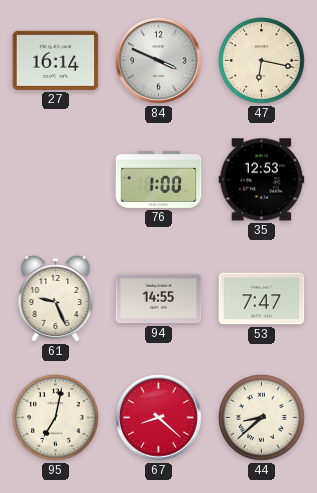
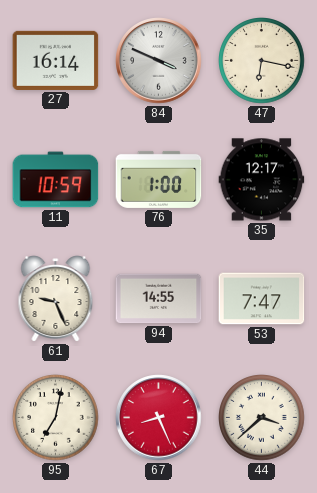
11: none -> 10:59 (56, 180)
35: 12:53 -> 12:17 (262, 180)
67: 8:22 -> 8:26 (159, 418)
44: 8:38 -> 3:38 (262, 418)
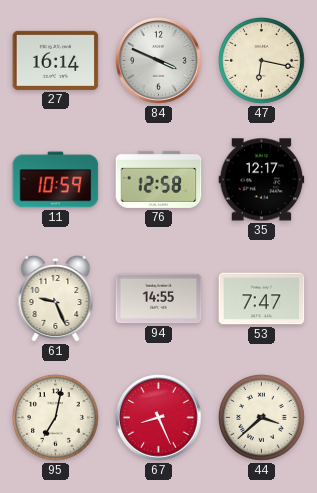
76: 1:00 -> 12:58 (159, 179)
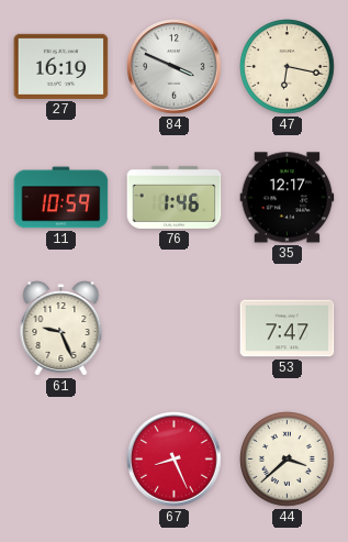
27: 16:14 -> 16:19 (61, 66)
76: 12:58 -> 1:46 (175, 197)
94: 14:55 -> none (159, 299)
95: 7:02 -> none (56, 418)
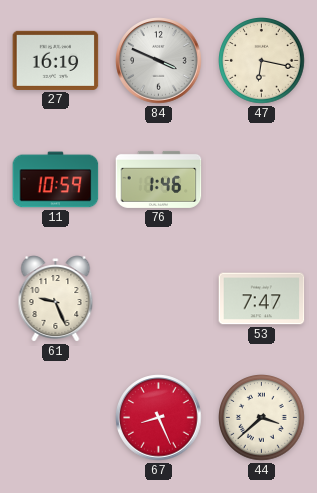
35: 12:17 -> none (288, 198)
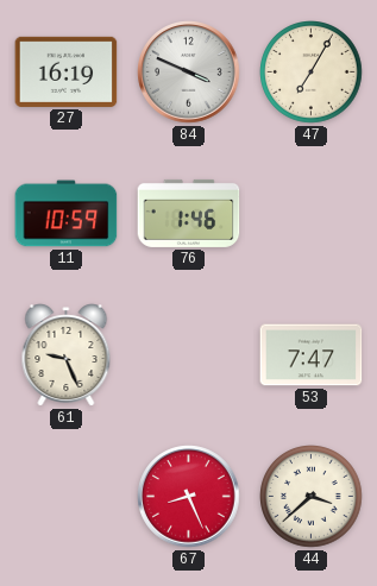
47: 6:17 -> 7:05 (312, 73)
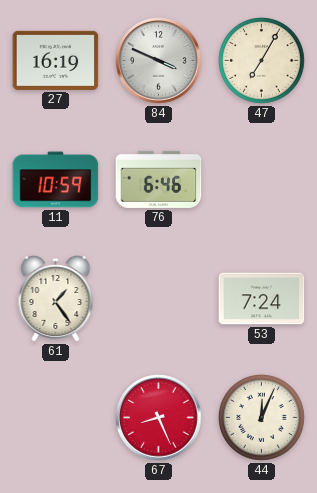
76: 1:46 -> 6:46 (159, 179)
61: 9:26 -> 1:24 (56, 299)
53: 7:47 -> 7:24 (262, 299)
44: 3:38 -> 12:04 (262, 418)
